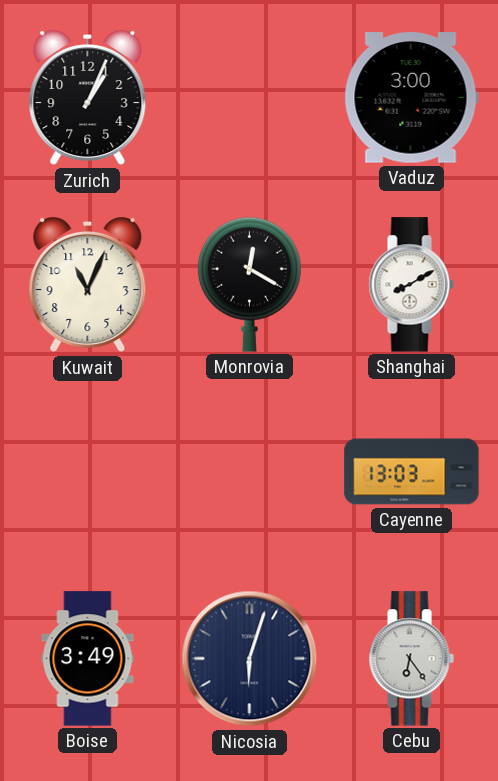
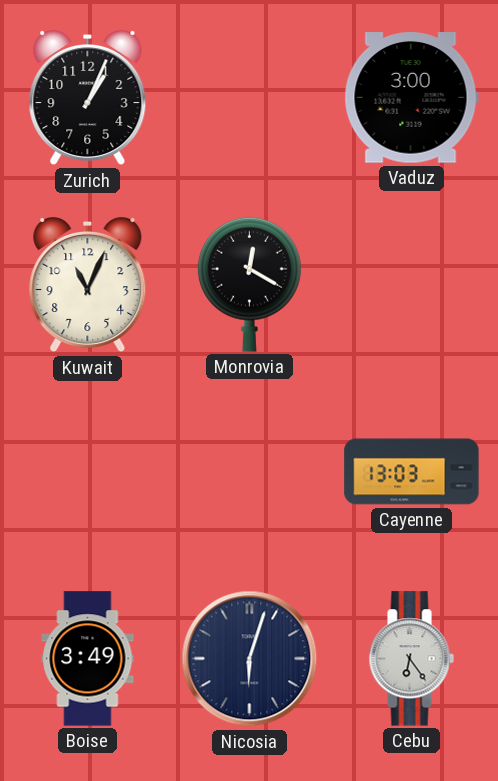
Shanghai: 8:10 -> none (411, 285)
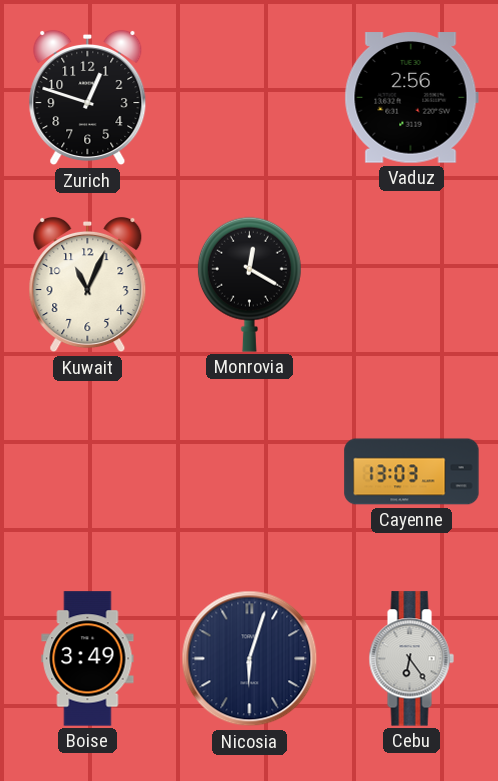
Zurich: 1:04 -> 12:48 (88, 98)
Vaduz: 3:00 -> 2:56 (411, 98)
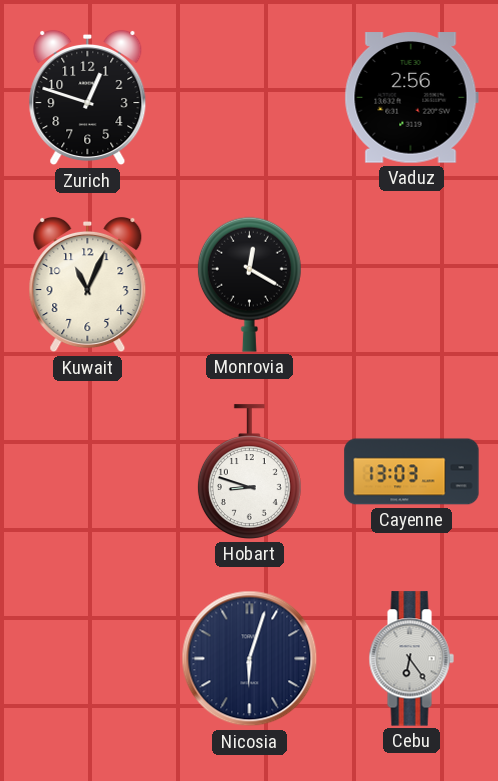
Hobart: none -> 8:48 (249, 472)
Boise: 3:49 -> none (88, 659)
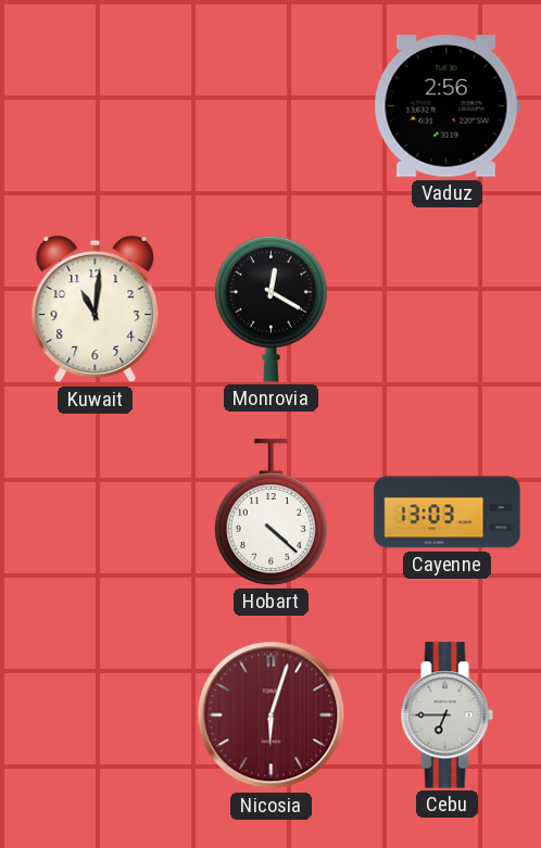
Zurich: 12:48 -> none (88, 98)
Kuwait: 11:04 -> 11:01 (96, 309)
Hobart: 8:48 -> 4:22 (270, 512)
Nicosia dial: navy -> burgundy (272, 716)
Cebu: 6:24 -> 6:45 (446, 716)
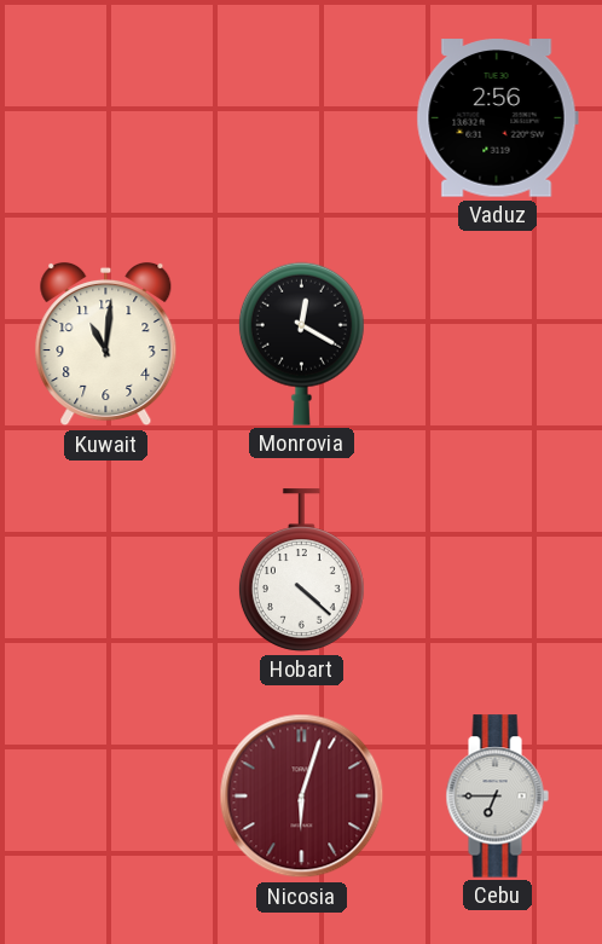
Cayenne: 13:03 -> none (448, 512)
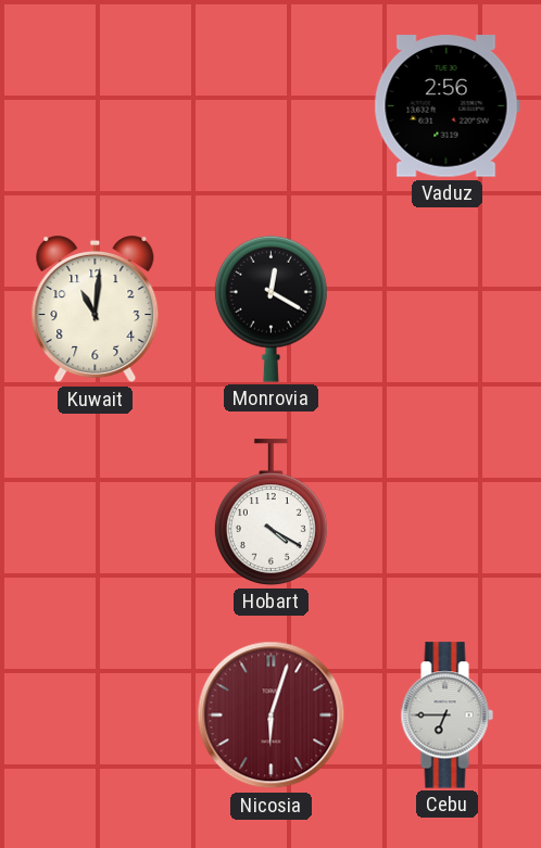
Hobart: 4:22 -> 4:20 (270, 512)
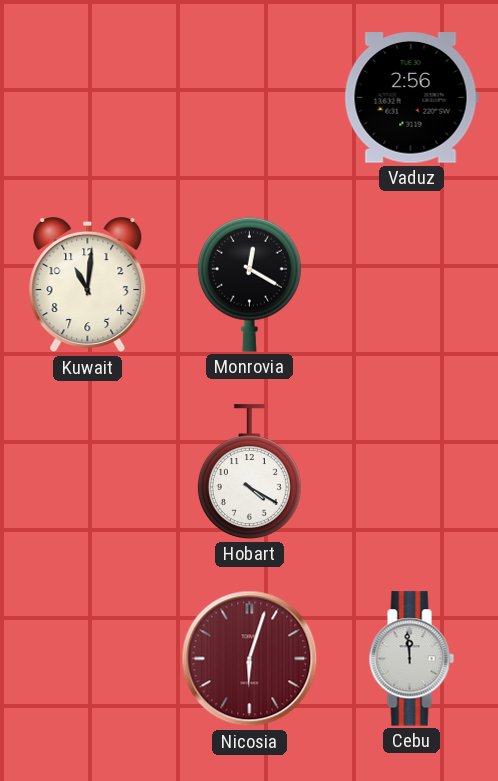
Cebu: 6:45 -> 11:59 (411, 659)
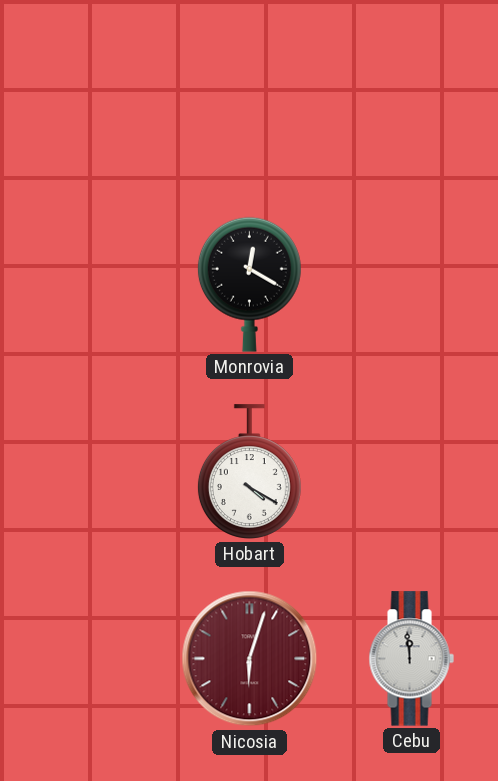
Vaduz: 2:56 -> none (411, 98)
Kuwait: 11:01 -> none (88, 285)
